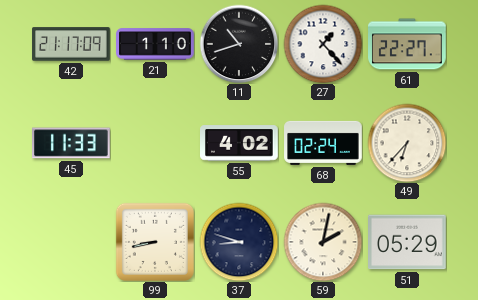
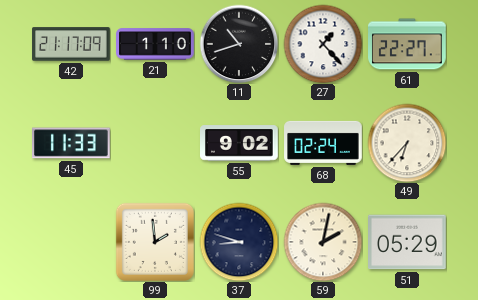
55: 4:02 -> 9:02 (240, 143)
99: 8:43 -> 1:59 (155, 242)
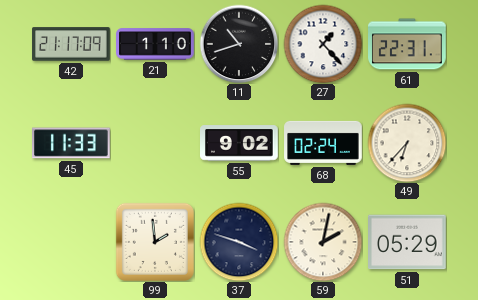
61: 22:27 -> 22:31 (408, 44)
37: 8:48 -> 3:48 (239, 242)
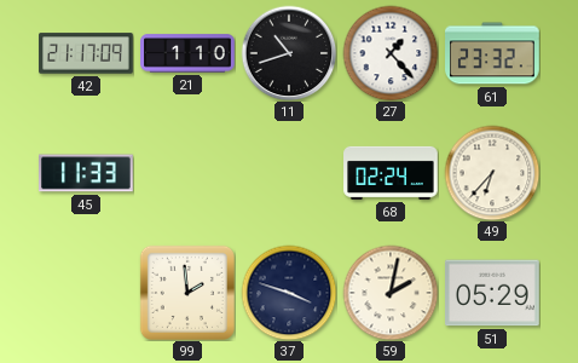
61: 22:31 -> 23:32 (493, 53)
55: 9:02 -> none (240, 143)
